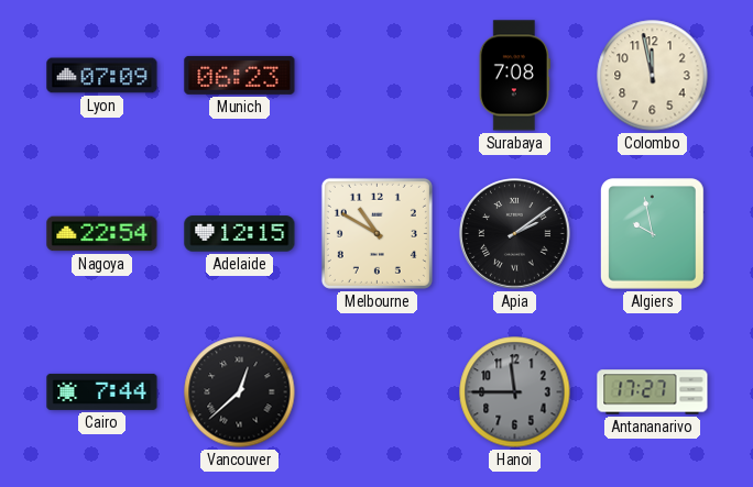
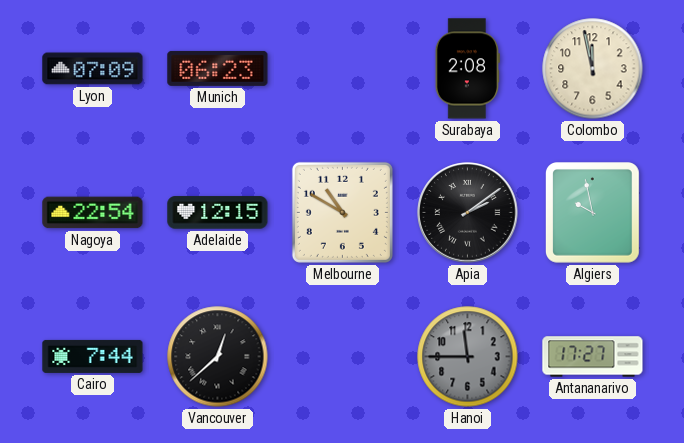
Surabaya: 7:08 -> 2:08 (467, 69)
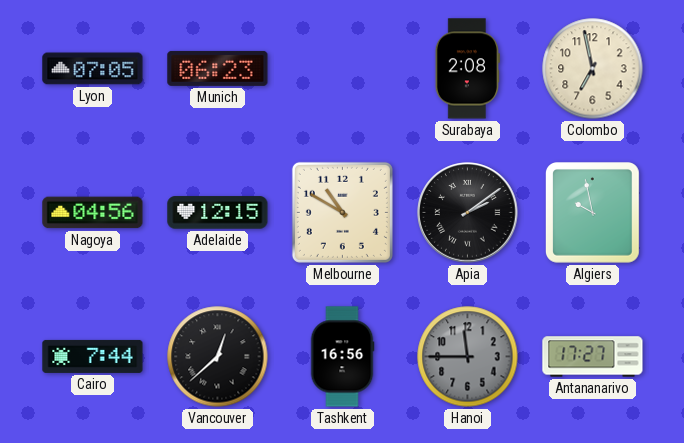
Lyon: 07:09 -> 07:05 (93, 69)
Colombo: 11:58 -> 6:58 (593, 69)
Nagoya: 22:54 -> 04:56 (93, 213)
Tashkent: none -> 16:56 (342, 357)
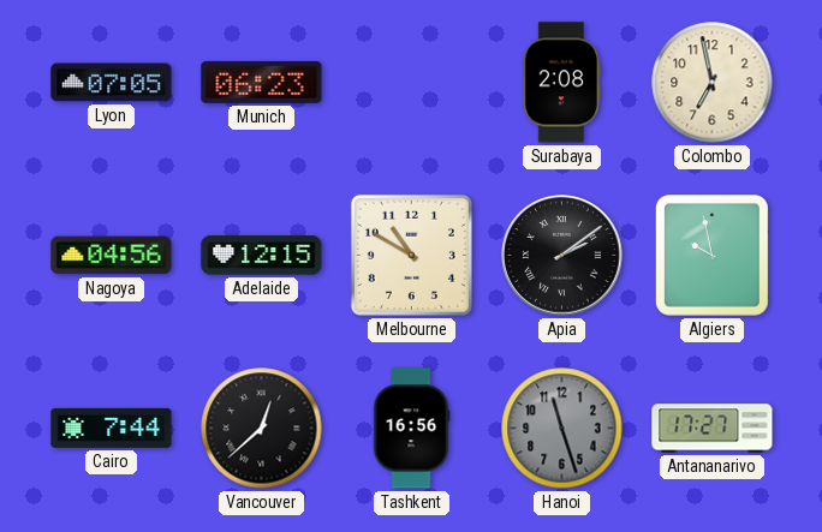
Hanoi: 11:45 -> 11:27 (562, 429)
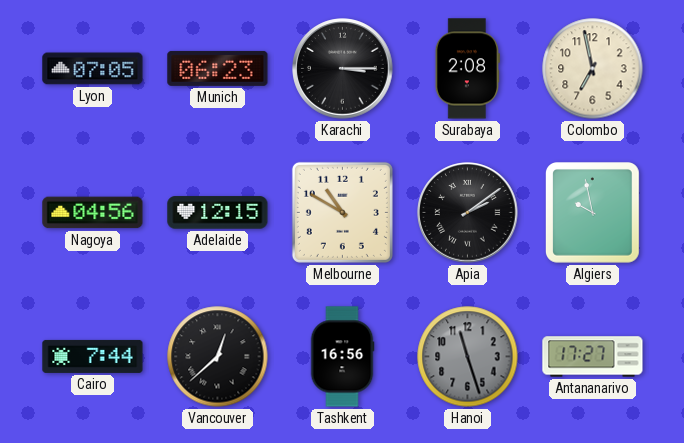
Karachi: none -> 3:15 (343, 69)
